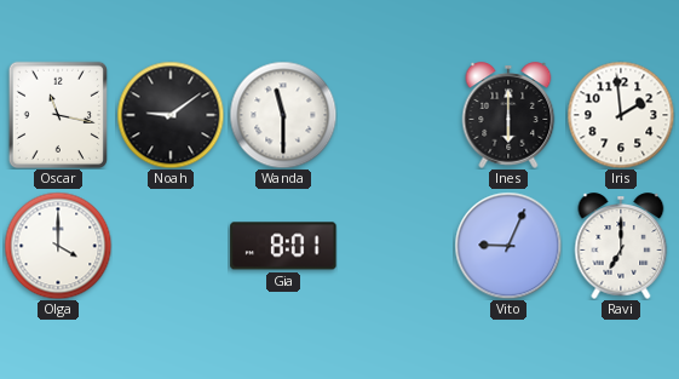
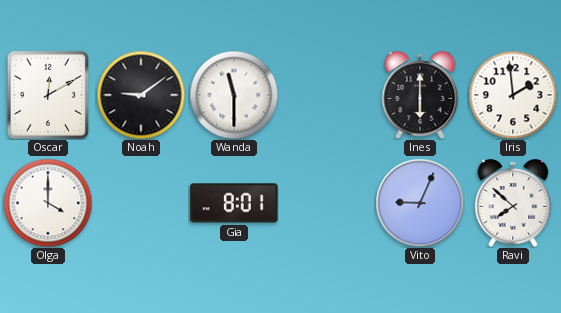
Oscar: 11:17 -> 12:10 (47, 94)
Ravi: 7:00 -> 7:52 (513, 203)
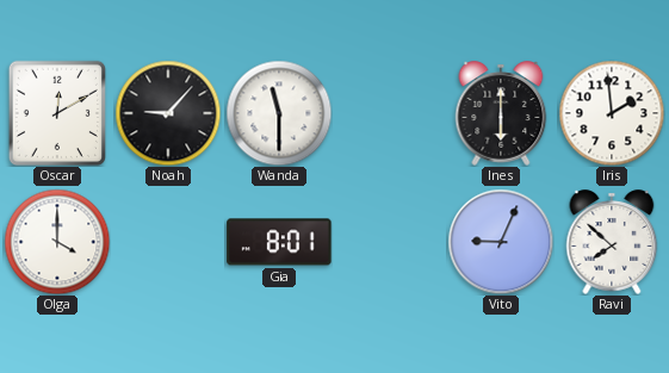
Noah: 9:09 -> 9:07 (168, 113)
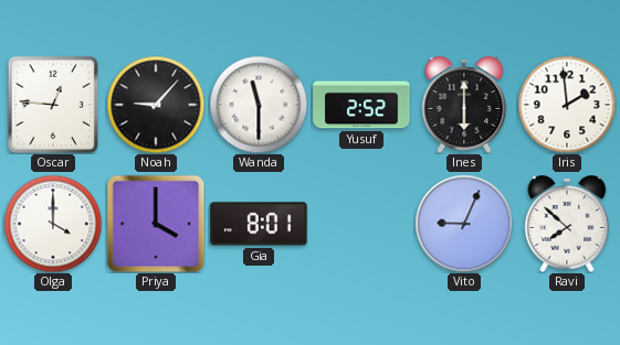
Oscar: 12:10 -> 12:46 (52, 104)
Yusuf: none -> 2:52 (361, 105)
Priya: none -> 4:00 (156, 224)
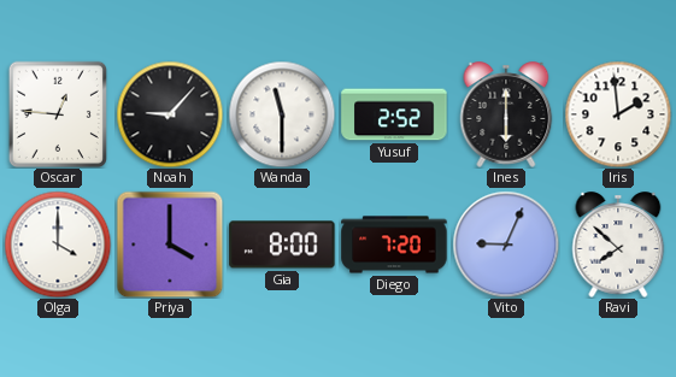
Gia: 8:01 -> 8:00 (282, 245)
Diego: none -> 7:20 (394, 245)
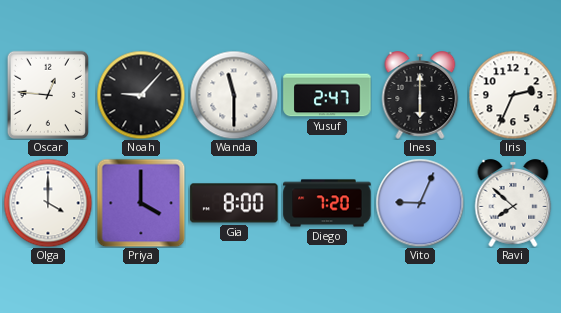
Yusuf: 2:52 -> 2:47 (327, 95)
Iris: 1:59 -> 2:34 (513, 95)
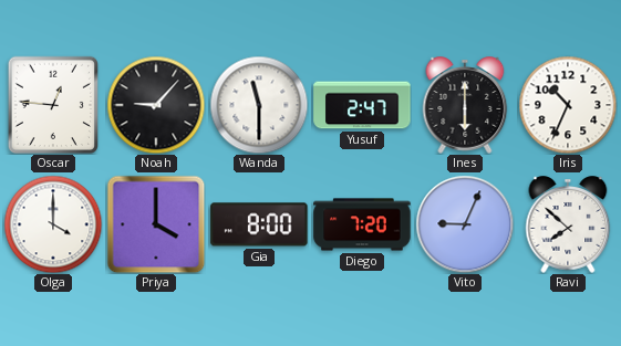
Iris: 2:34 -> 10:34 (568, 105)
